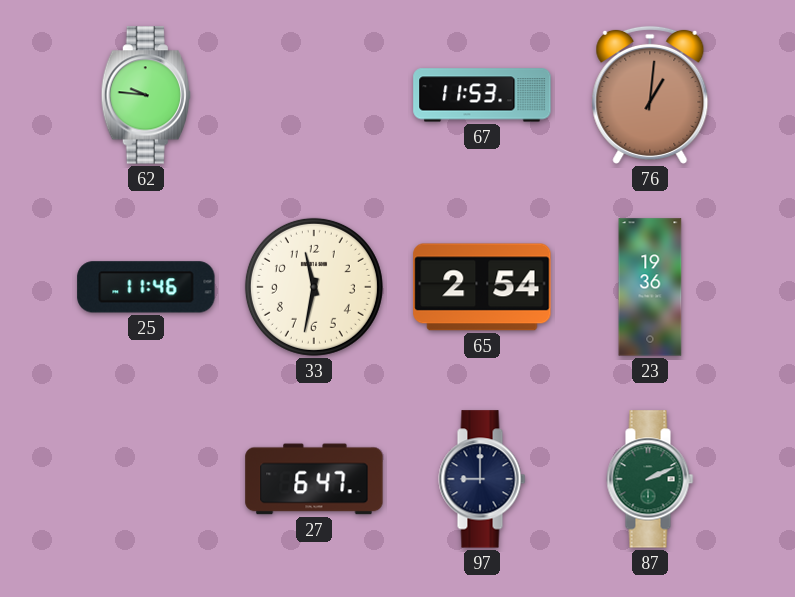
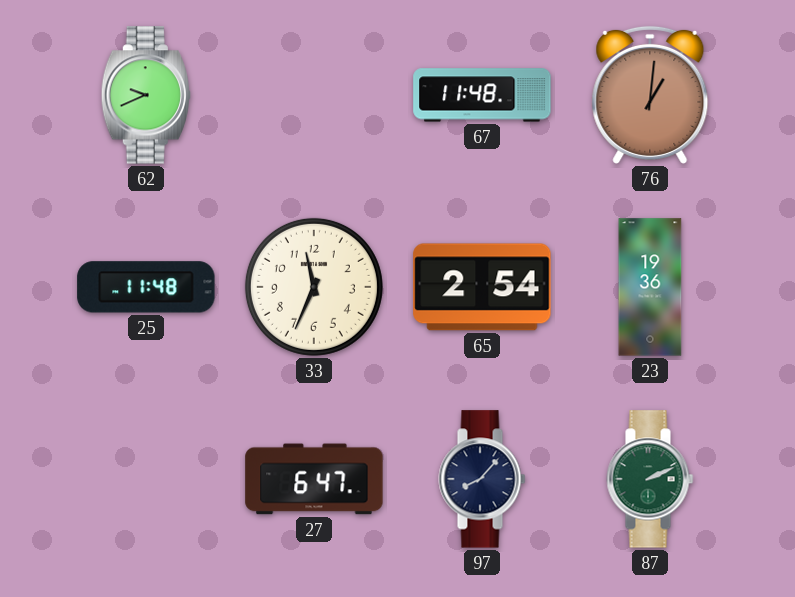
62: 9:46 -> 9:41 (146, 95)
67: 11:53 -> 11:48 (482, 95)
25: 11:46 -> 11:48 (146, 287)
33: 11:32 -> 11:34 (314, 287)
97: 9:00 -> 8:07 (482, 479)
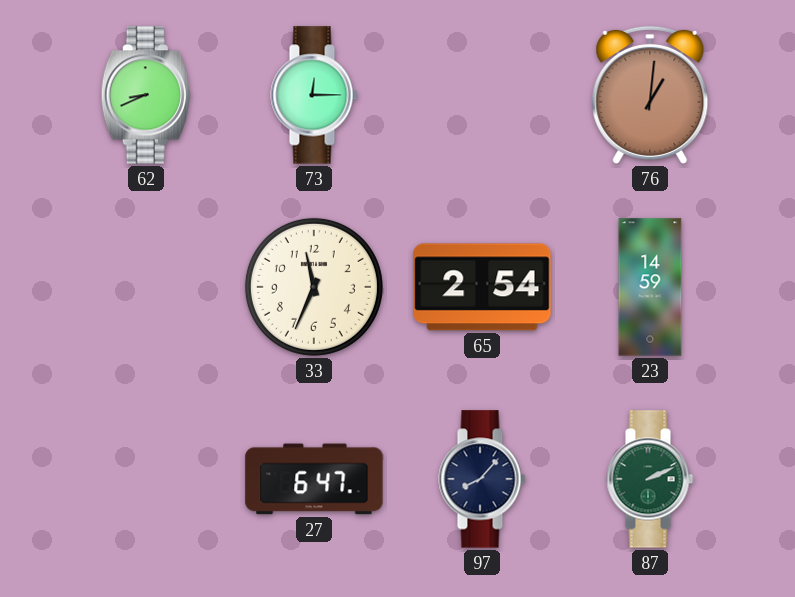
62: 9:41 -> 8:41 (146, 95)
73: none -> 12:15 (314, 95)
67: 11:48 -> none (482, 95)
25: 11:48 -> none (146, 287)
23: 19:36 -> 14:59 (650, 287)
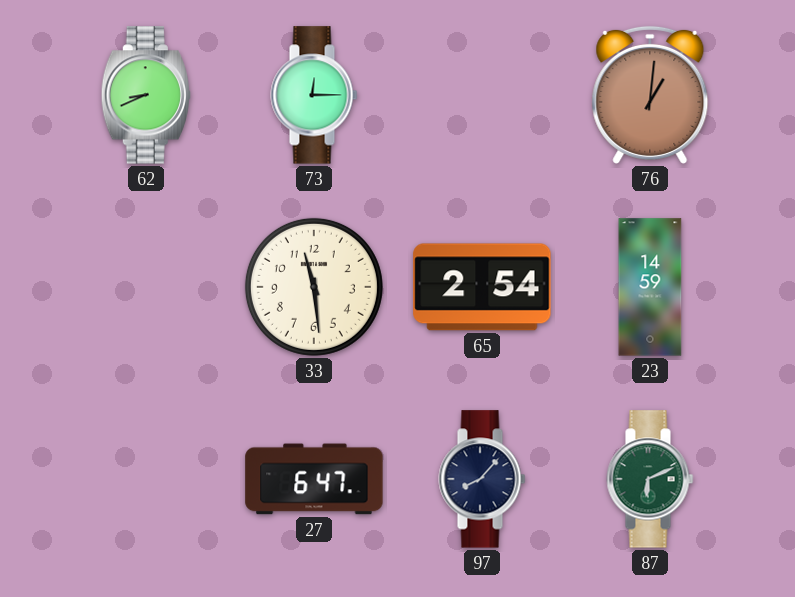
33: 11:34 -> 11:29 (314, 287)
87: 2:11 -> 6:11 (650, 479)
